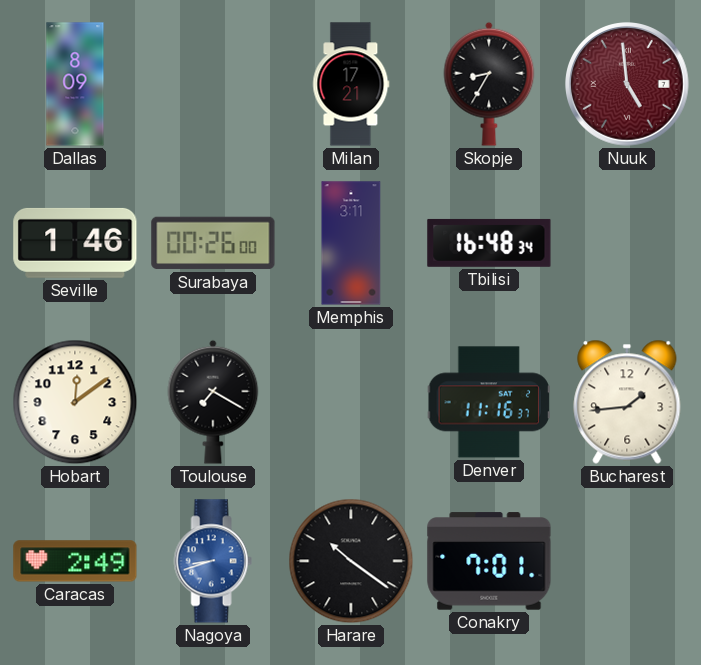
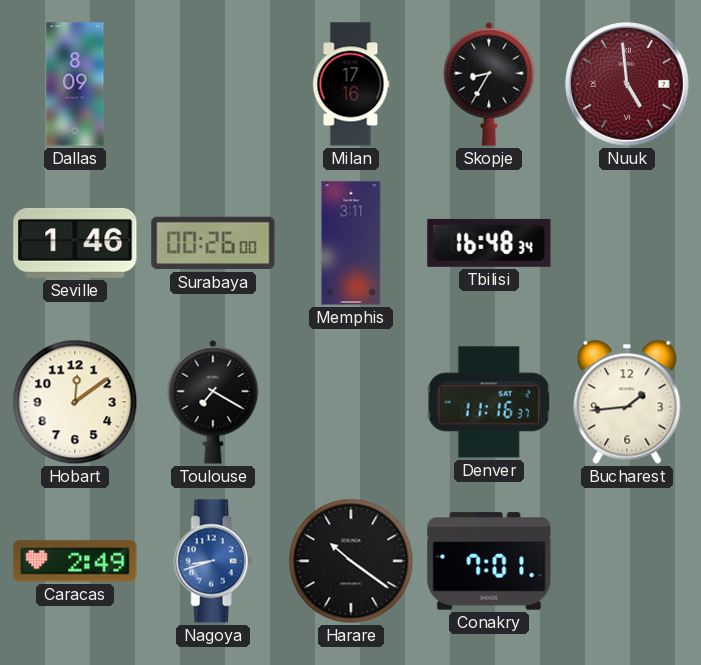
Milan: 17:21 -> 17:16 (351, 84)
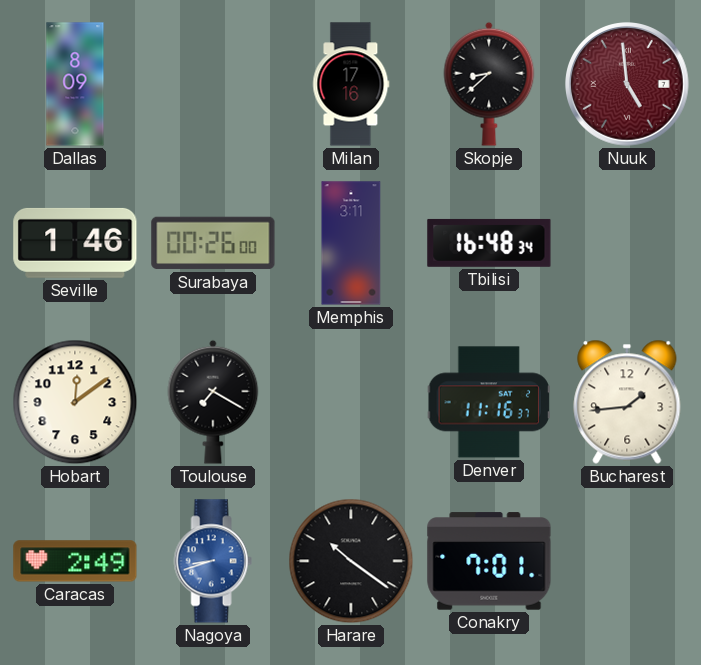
Skopje: 8:35 -> 8:38 (489, 84)
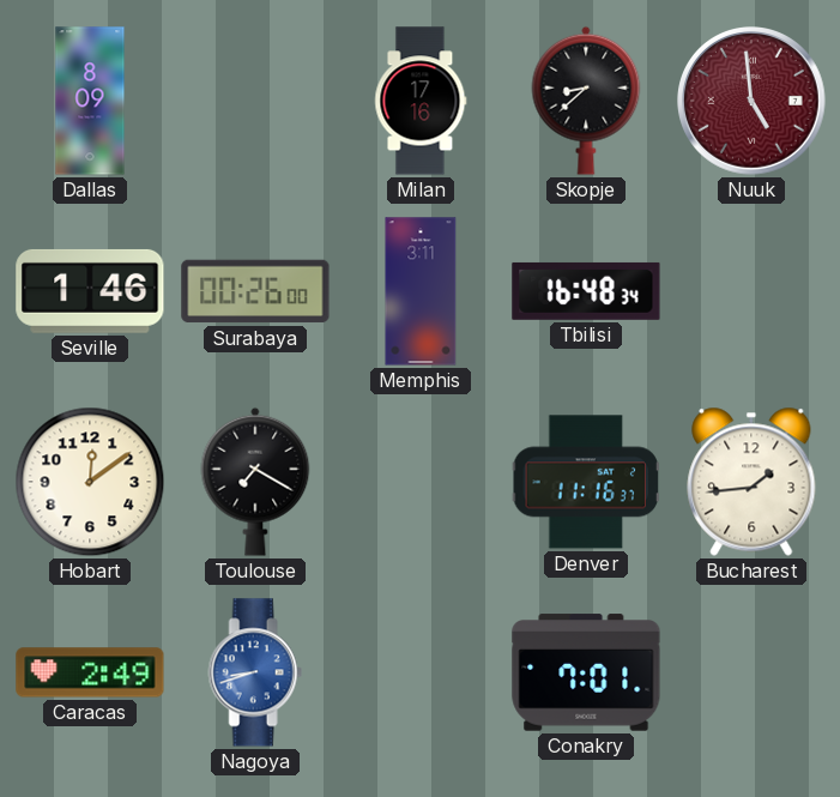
Harare: 10:21 -> none (351, 561)
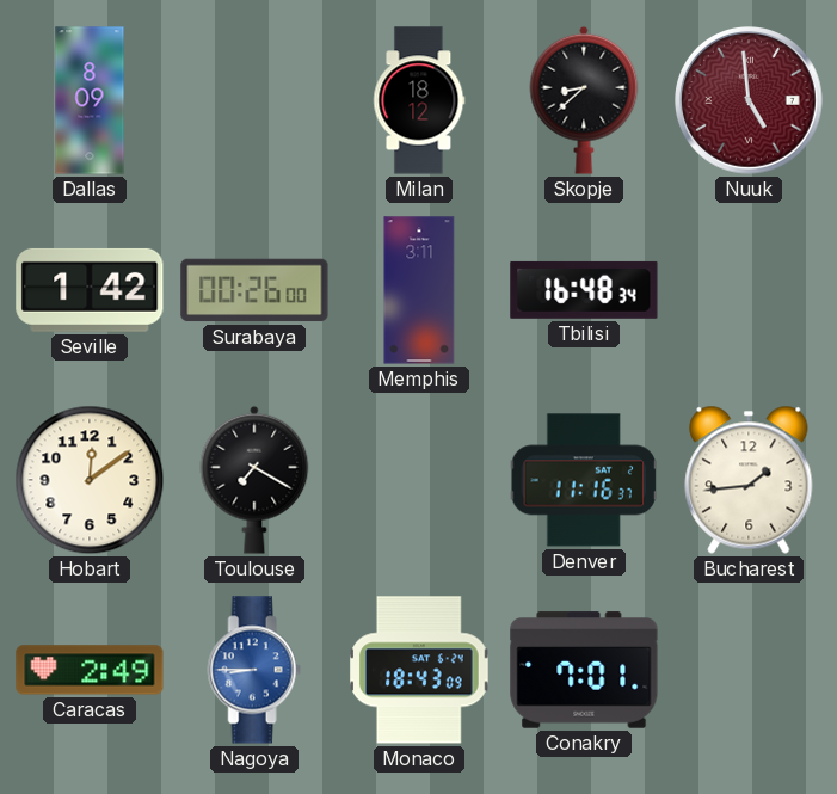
Milan: 17:16 -> 18:12 (419, 100)
Seville: 1:46 -> 1:42 (90, 290)
Nagoya: 8:42 -> 8:45 (254, 670)
Monaco: none -> 18:43 (420, 670)
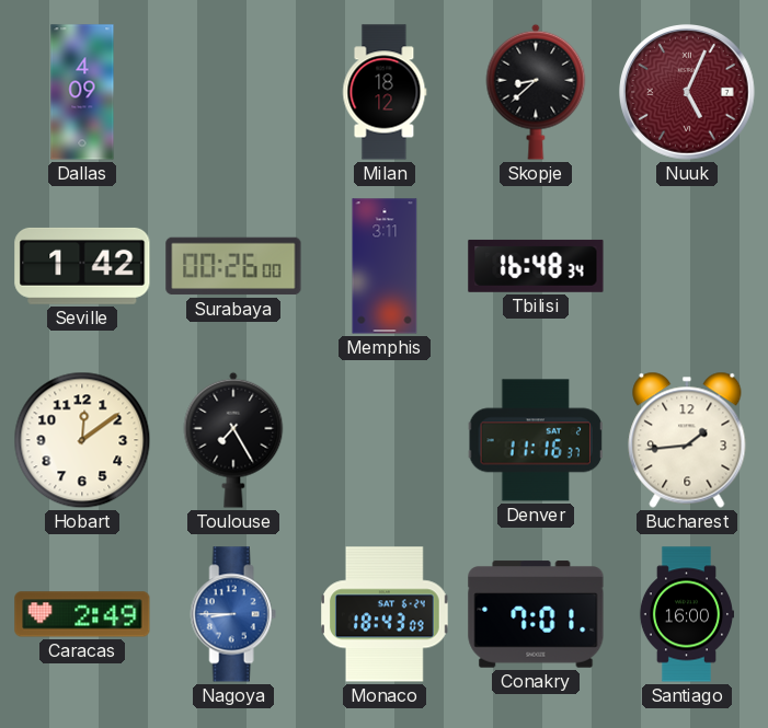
Dallas: 8:09 -> 4:09 (82, 92)
Nuuk: 4:59 -> 5:04 (687, 92)
Toulouse: 7:20 -> 7:25 (233, 440)
Santiago: none -> 16:00 (687, 614)
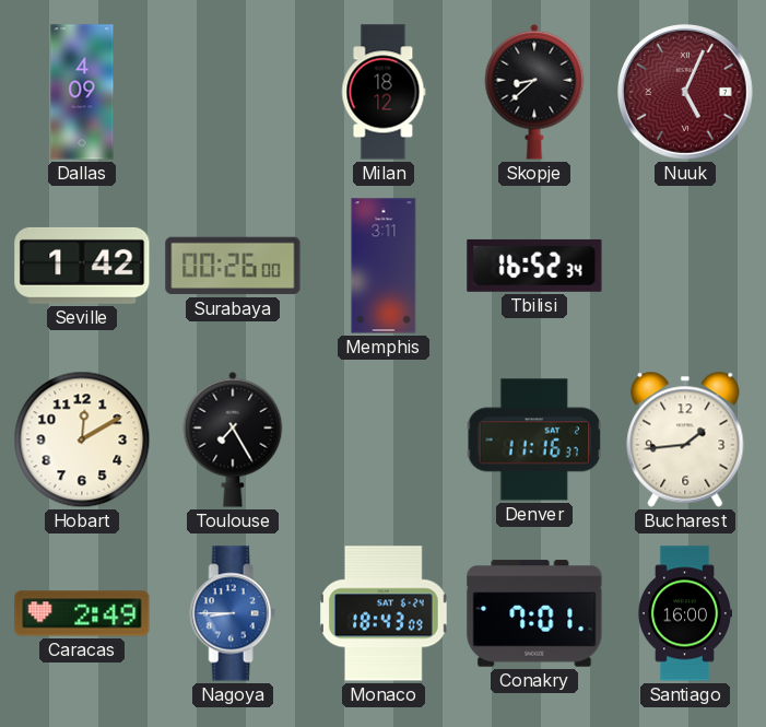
Tbilisi: 16:48 -> 16:52 (534, 266)
Hobart: 12:09 -> 12:10 (82, 439)
